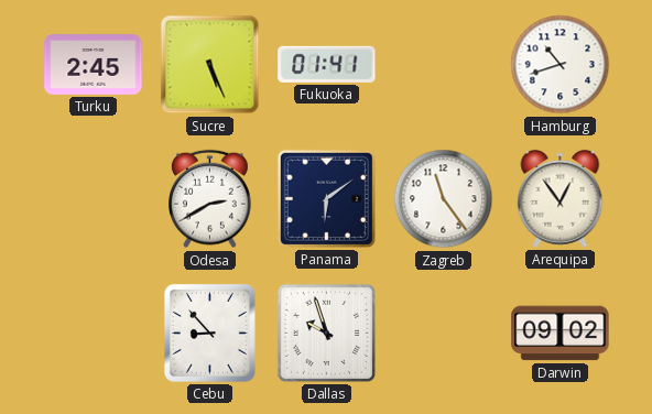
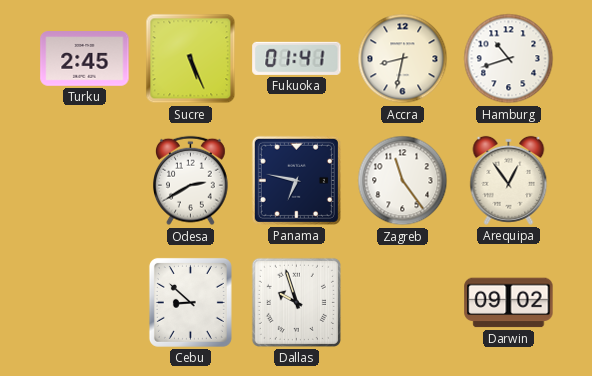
Accra: none -> 8:32 (403, 59)
Panama: 6:09 -> 6:47 (296, 180)
Cebu: 8:53 -> 8:52 (190, 302)
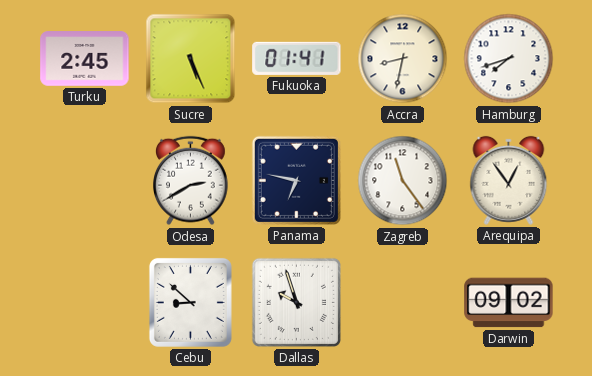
Hamburg: 10:42 -> 7:42 (509, 59)
